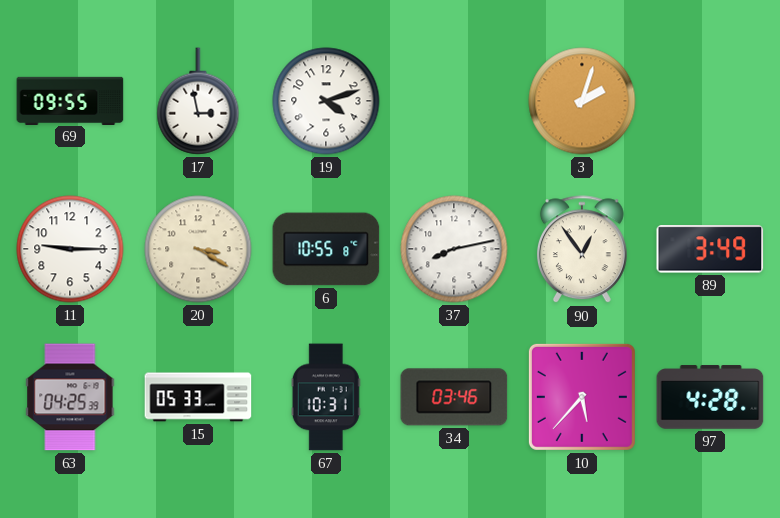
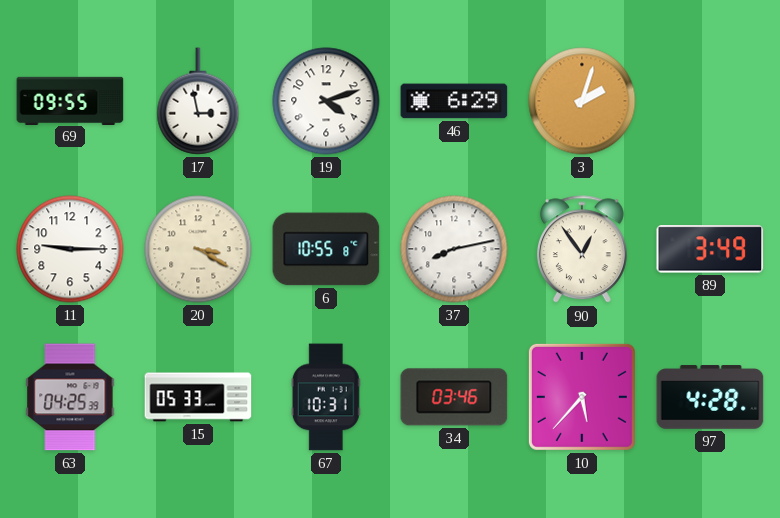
46: none -> 6:29 (454, 101)
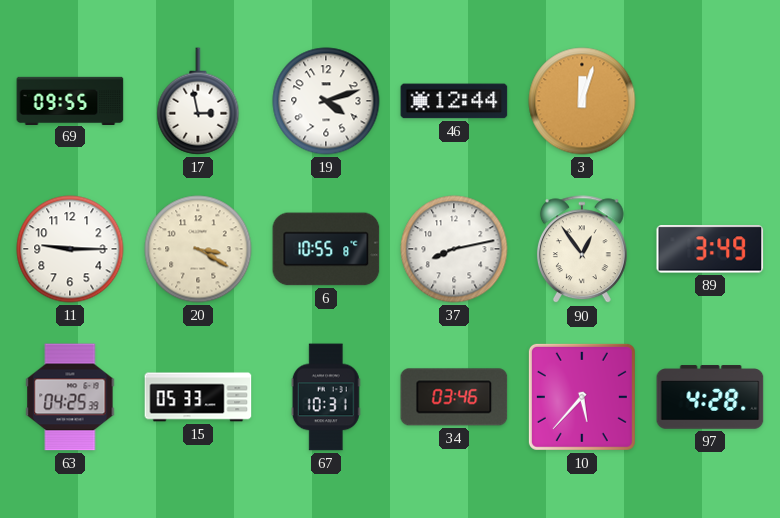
46: 6:29 -> 12:44 (454, 101)
3: 2:03 -> 12:03 (582, 101)
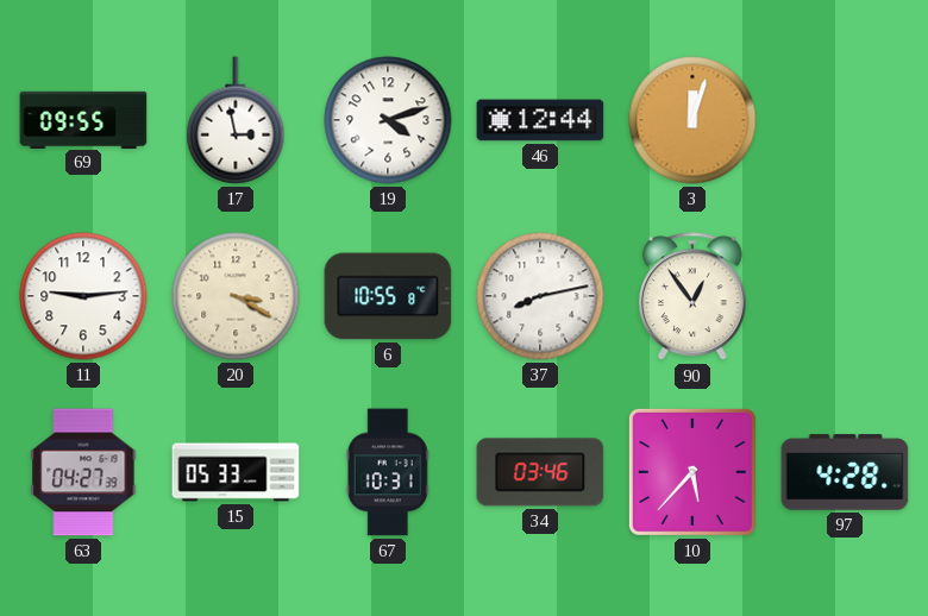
11: 9:15 -> 9:14 (83, 296)
89: 3:49 -> none (710, 249)
63: 04:25 -> 04:27 (83, 472)
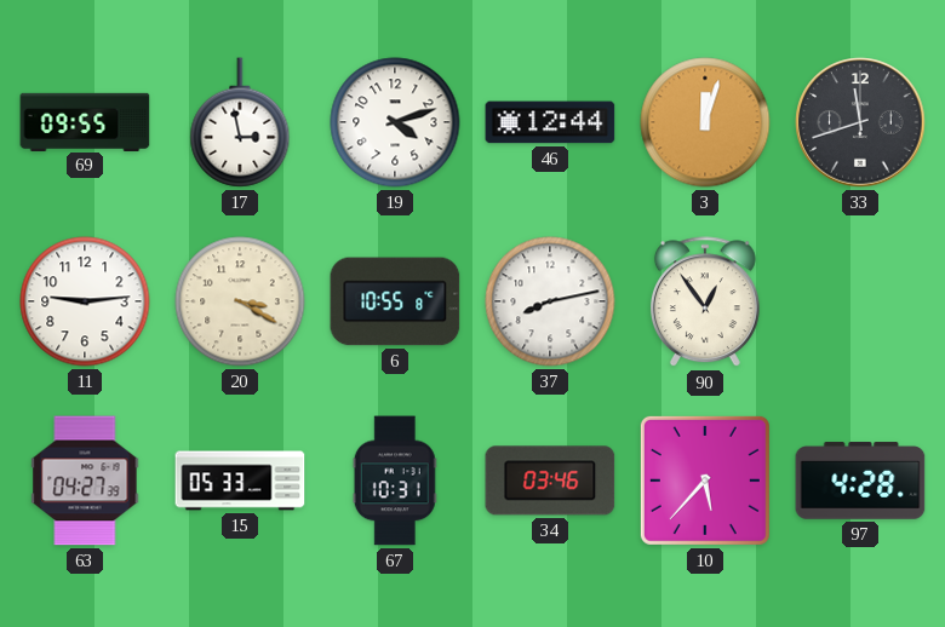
33: none -> 11:42 (860, 122)
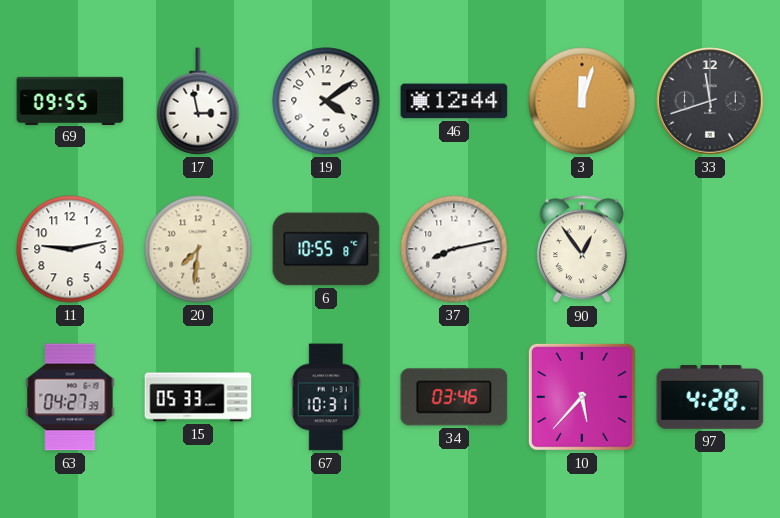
19: 4:12 -> 4:09 (326, 101)
11: 9:14 -> 9:13 (70, 249)
20: 3:20 -> 7:31 (198, 249)
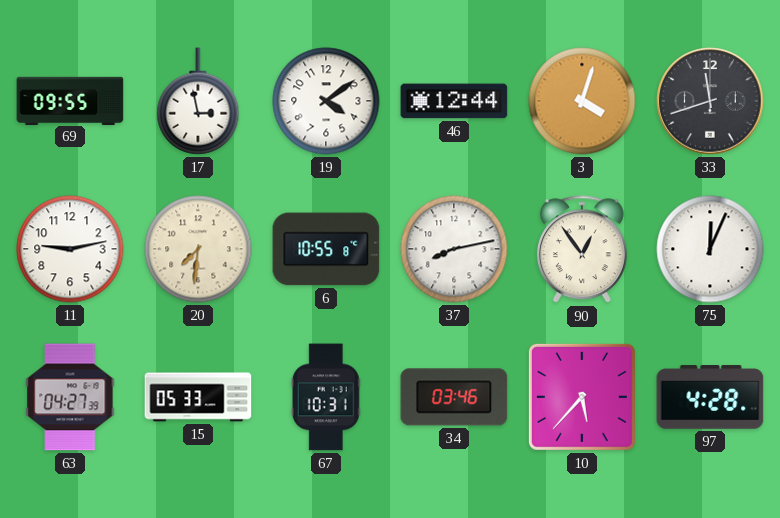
3: 12:03 -> 4:03 (582, 101)
75: none -> 12:04 (710, 249)
